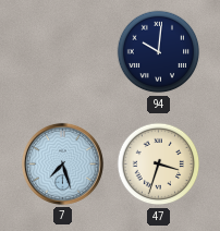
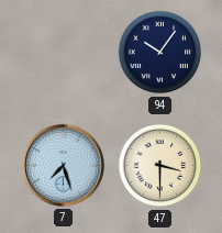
94: 10:01 -> 10:06 (160, 53)
47: 3:33 -> 3:30 (160, 166)
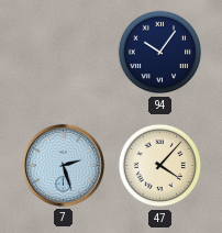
7: 7:27 -> 2:27 (63, 165)
47: 3:30 -> 4:07 (160, 166)
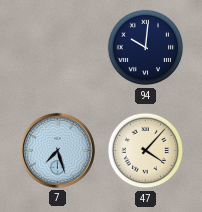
94: 10:06 -> 10:01 (146, 48)
7: 2:27 -> 7:27 (57, 150)
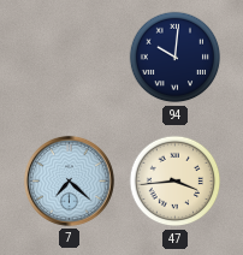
7: 7:27 -> 7:22 (69, 180)
47: 4:07 -> 3:44 (176, 182)
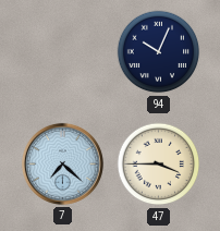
94: 10:01 -> 10:04 (159, 52)
47: 3:44 -> 3:45 (159, 165)
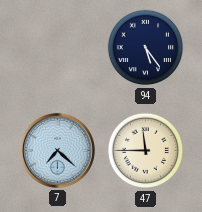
94: 10:04 -> 5:24 (146, 48)
47: 3:45 -> 11:45 (146, 151)
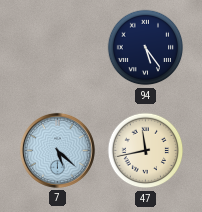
7: 7:22 -> 5:22 (57, 150)
47: 11:45 -> 11:43 (146, 151)
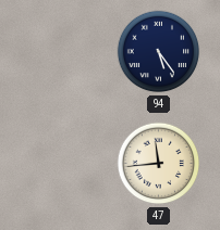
7: 5:22 -> none (57, 150)
47: 11:43 -> 11:44 (159, 164)
